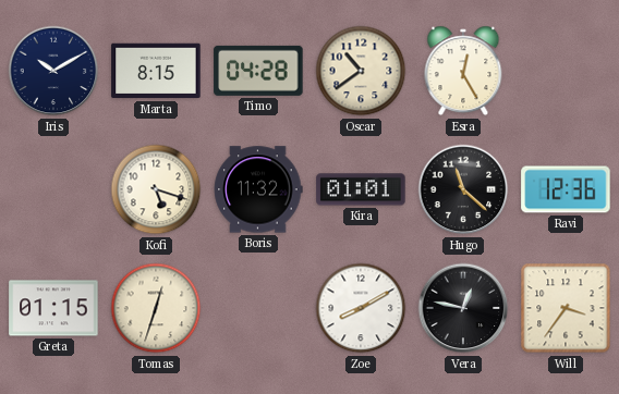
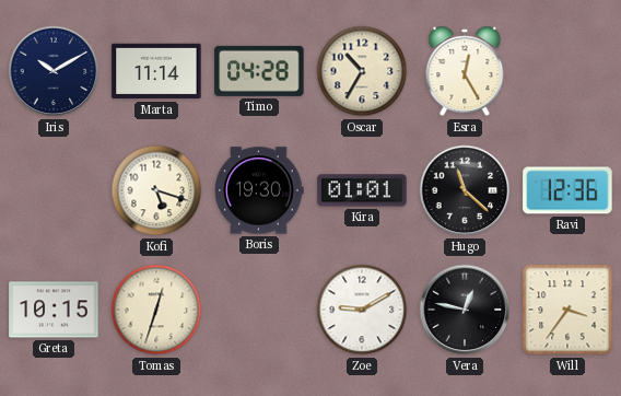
Marta: 8:15 -> 11:14 (156, 71)
Oscar: 10:39 -> 10:35 (362, 71)
Boris: 11:32 -> 19:30 (259, 190)
Greta: 01:15 -> 10:15 (54, 310)
Zoe: 8:10 -> 9:10 (362, 310)
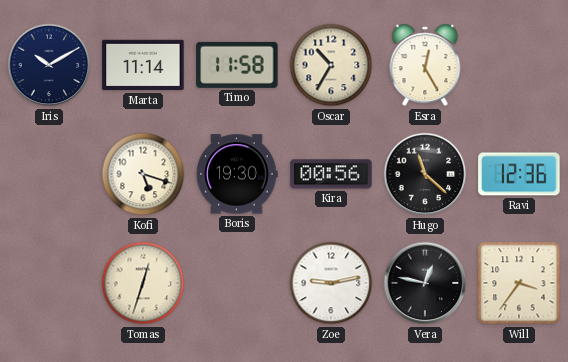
Timo: 04:28 -> 11:58 (237, 65)
Kira: 01:01 -> 00:56 (331, 174)
Greta: 10:15 -> none (54, 310)
Zoe: 9:10 -> 9:13 (331, 283)
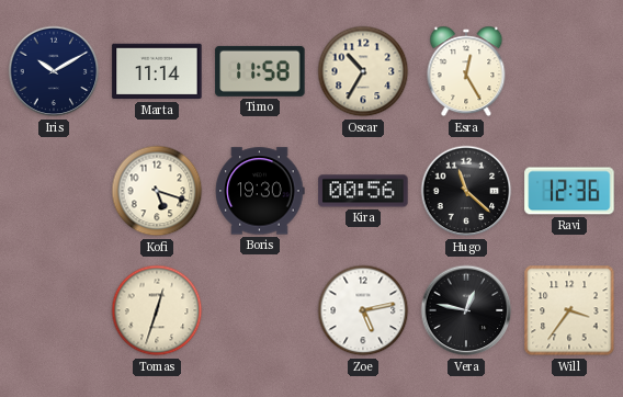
Zoe: 9:13 -> 5:13 (363, 310)
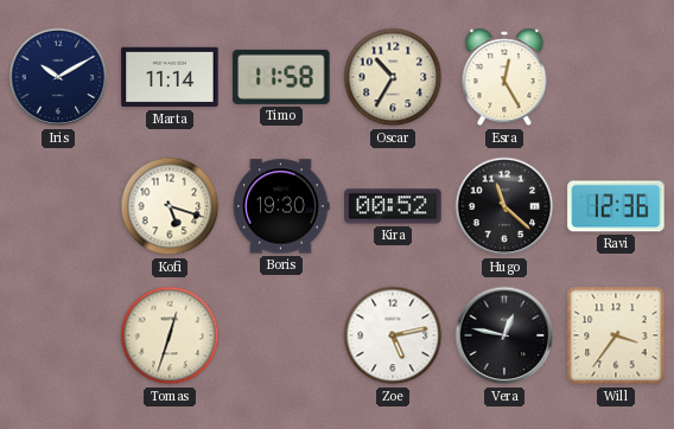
Kira: 00:56 -> 00:52 (393, 206)
